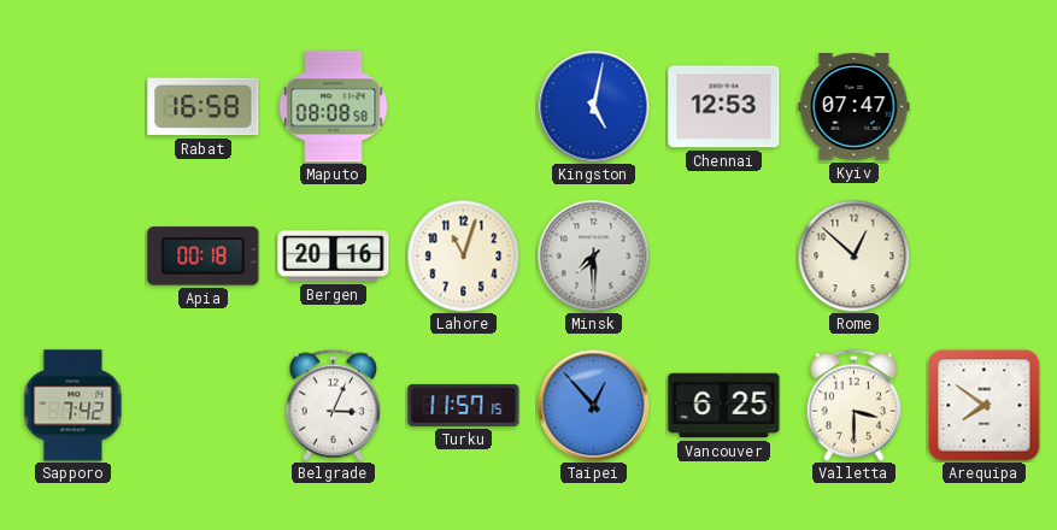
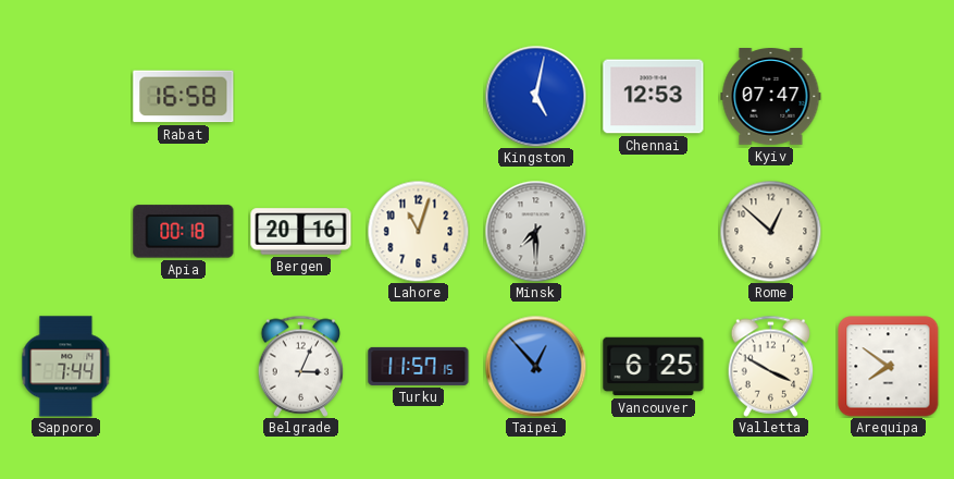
Maputo: 08:08 -> none (334, 107)
Sapporo: 7:42 -> 7:44 (66, 367)
Valletta: 3:30 -> 3:50 (771, 366)
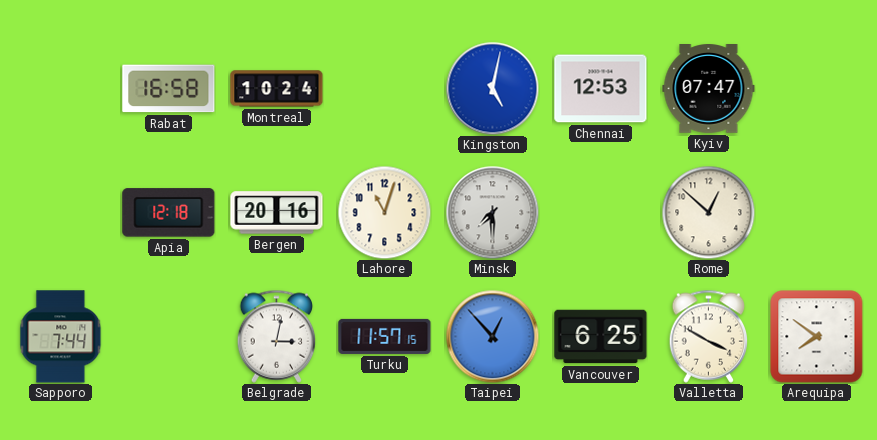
Montreal: none -> 10:24 (277, 89)
Apia: 00:18 -> 12:18 (169, 213)
Belgrade: 3:04 -> 3:02 (277, 336)
